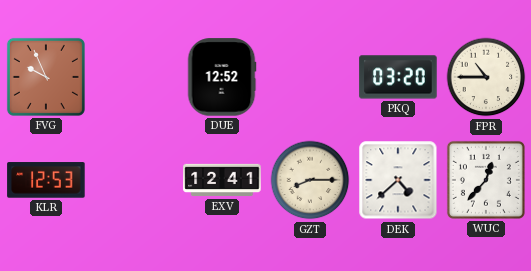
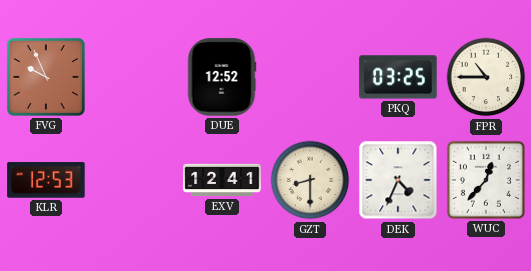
PKQ: 03:20 -> 03:25 (398, 77)
GZT: 8:15 -> 8:30 (310, 180)
DEK: 4:38 -> 4:34 (398, 180)
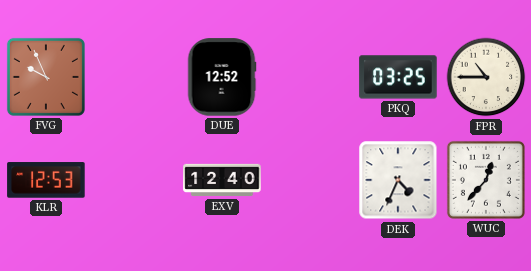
EXV: 12:41 -> 12:40 (222, 180)
GZT: 8:30 -> none (310, 180)
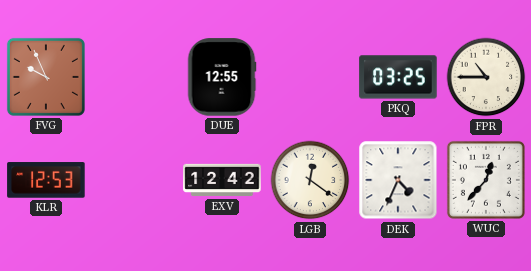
DUE: 12:52 -> 12:55 (222, 77)
EXV: 12:40 -> 12:42 (222, 180)
LGB: none -> 12:21 (310, 180)
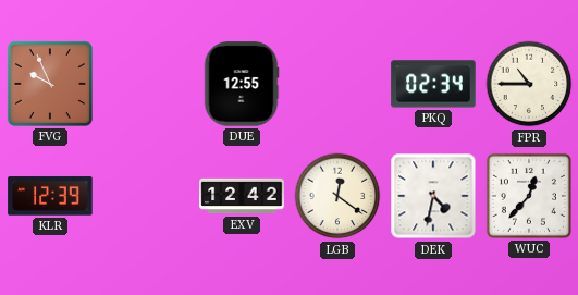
PKQ: 03:25 -> 02:34 (433, 84)
KLR: 12:53 -> 12:39 (50, 196)
DEK: 4:34 -> 4:32 (433, 196)
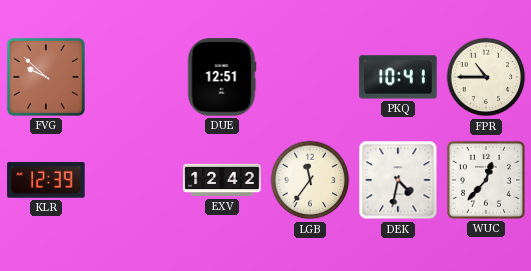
FVG: 9:56 -> 9:52 (46, 77)
DUE: 12:55 -> 12:51 (222, 77)
PKQ: 02:34 -> 10:41 (398, 77)
LGB: 12:21 -> 11:36 (310, 180)
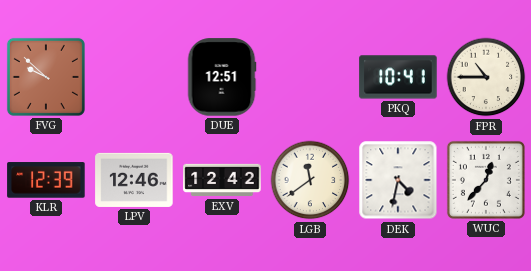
LPV: none -> 12:46 (134, 180)
LGB: 11:36 -> 11:39 (310, 180)
